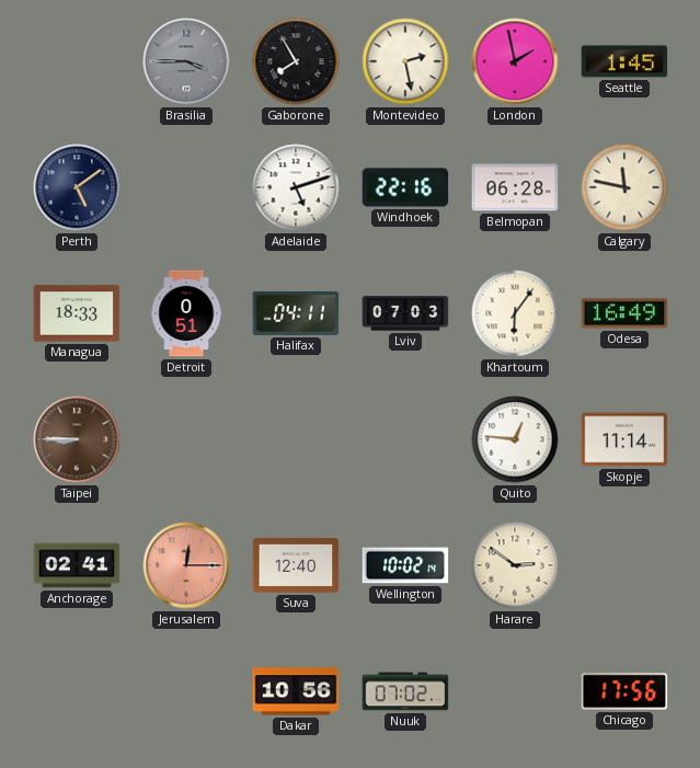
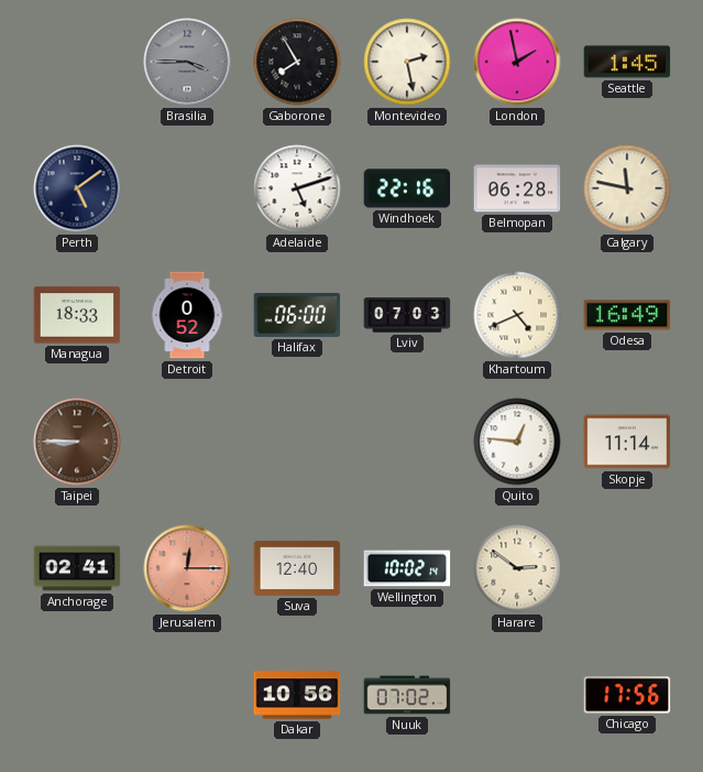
Detroit: 0:51 -> 0:52 (187, 315)
Halifax: 04:11 -> 06:00 (297, 315)
Khartoum: 6:06 -> 4:41 (517, 315)
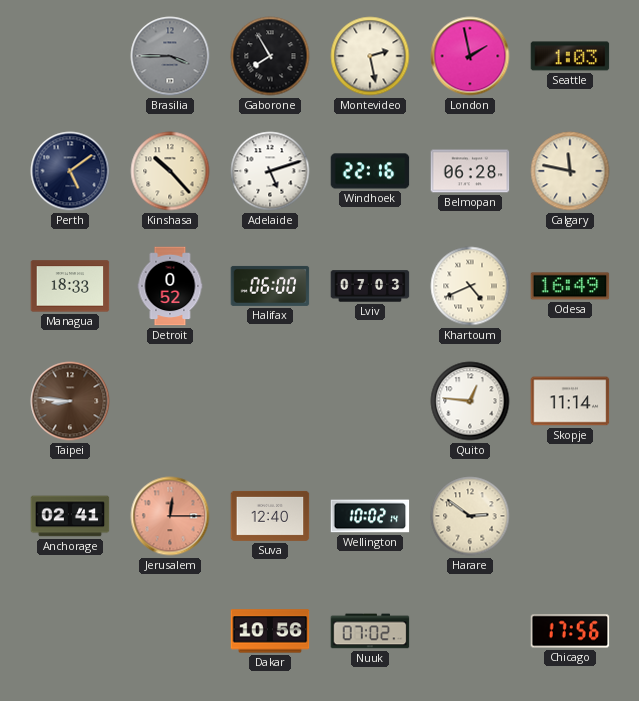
Seattle: 1:45 -> 1:03 (570, 56)
Kinshasa: none -> 10:23 (170, 171)
Taipei: 8:45 -> 8:46 (70, 401)
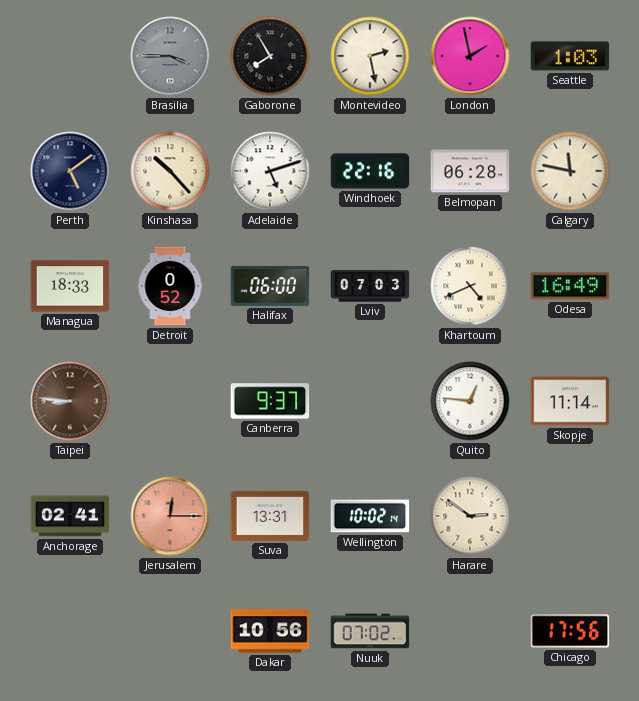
Canberra: none -> 9:37 (270, 401)
Suva: 12:40 -> 13:31 (270, 516)
